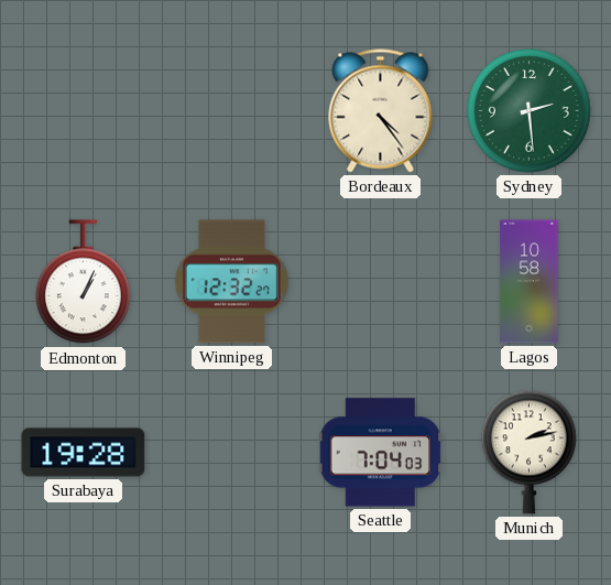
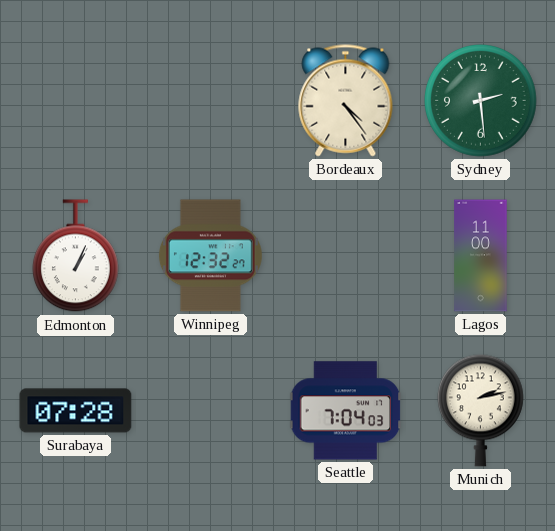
Lagos: 10:58 -> 11:00 (481, 256)
Surabaya: 19:28 -> 07:28 (76, 411)
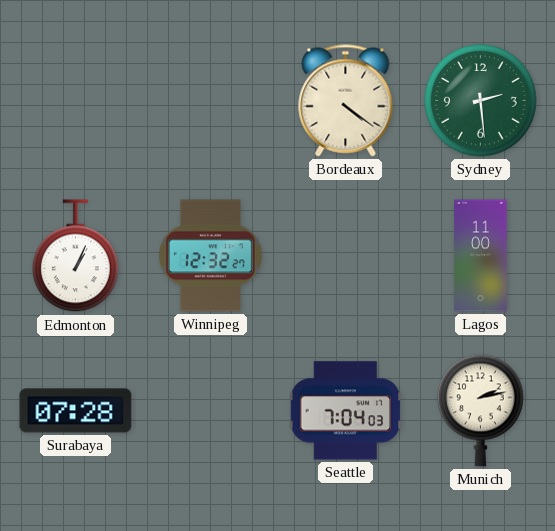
Bordeaux: 4:24 -> 4:21 (346, 101)
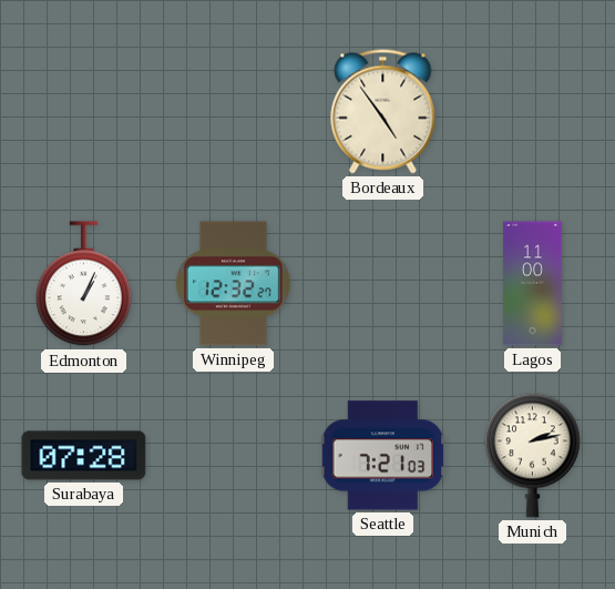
Bordeaux: 4:21 -> 4:54 (383, 112)
Sydney: 2:29 -> none (481, 101)
Seattle: 7:04 -> 7:21 (383, 456)
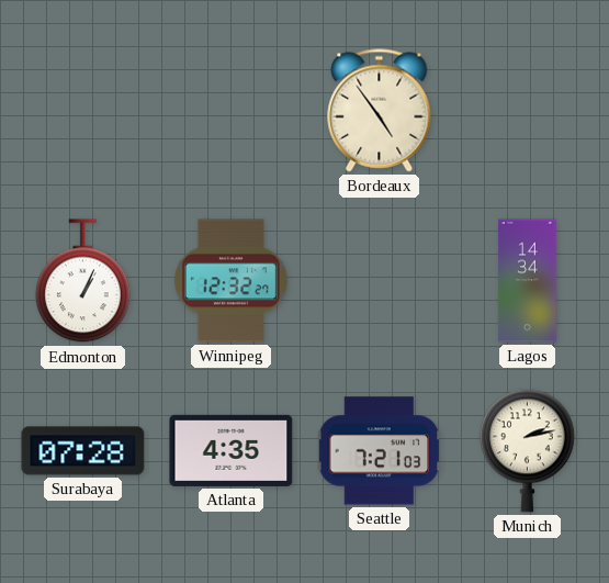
Lagos: 11:00 -> 14:34 (528, 281)
Atlanta: none -> 4:35 (232, 450)
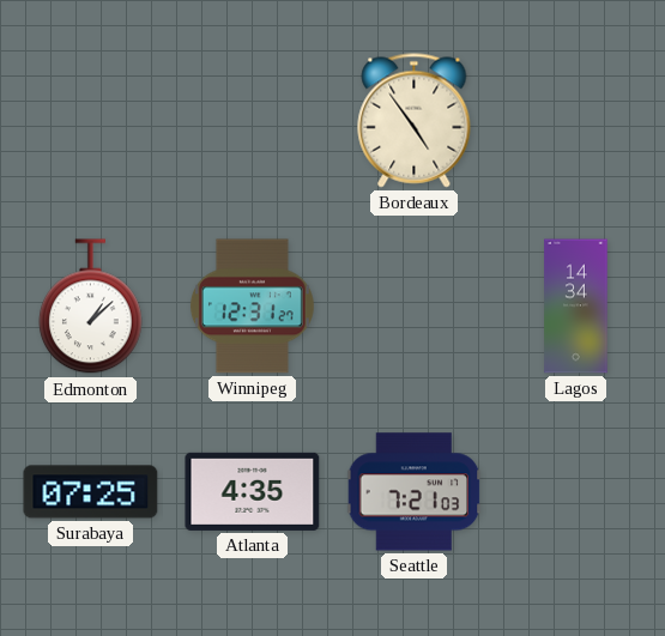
Edmonton: 1:04 -> 1:08 (90, 307)
Winnipeg: 12:32 -> 12:31 (252, 307)
Surabaya: 07:28 -> 07:25 (91, 492)
Munich: 2:13 -> none (527, 450)
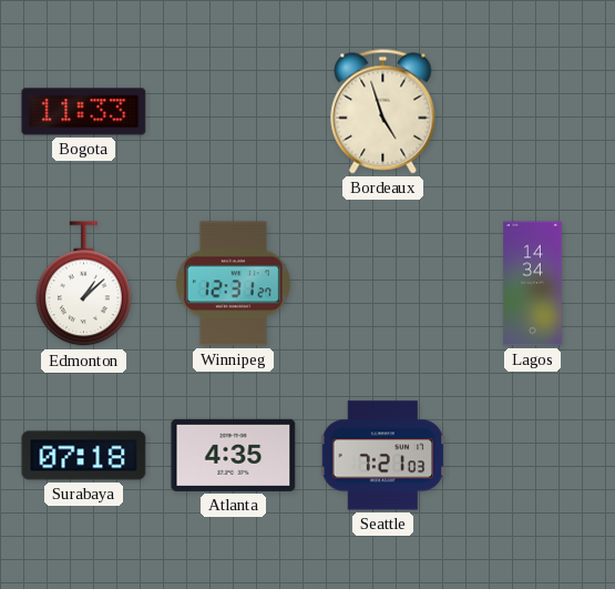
Bogota: none -> 11:33 (84, 112)
Bordeaux: 4:54 -> 4:57 (383, 112)
Surabaya: 07:25 -> 07:18 (84, 456)
